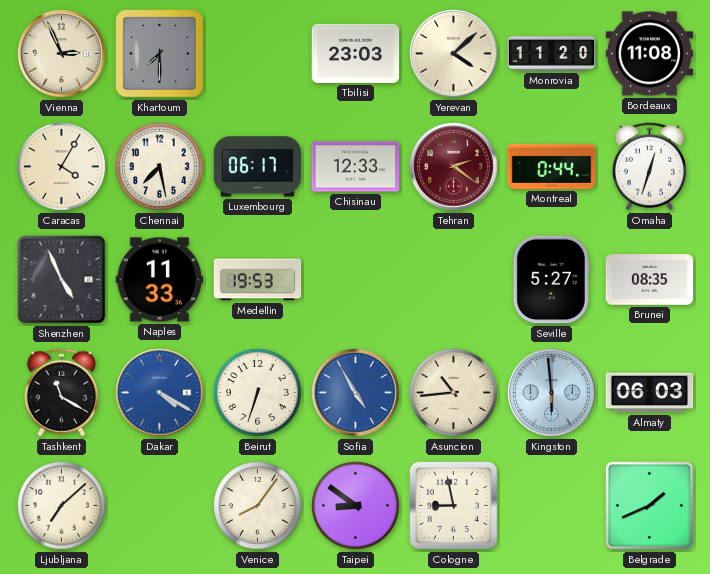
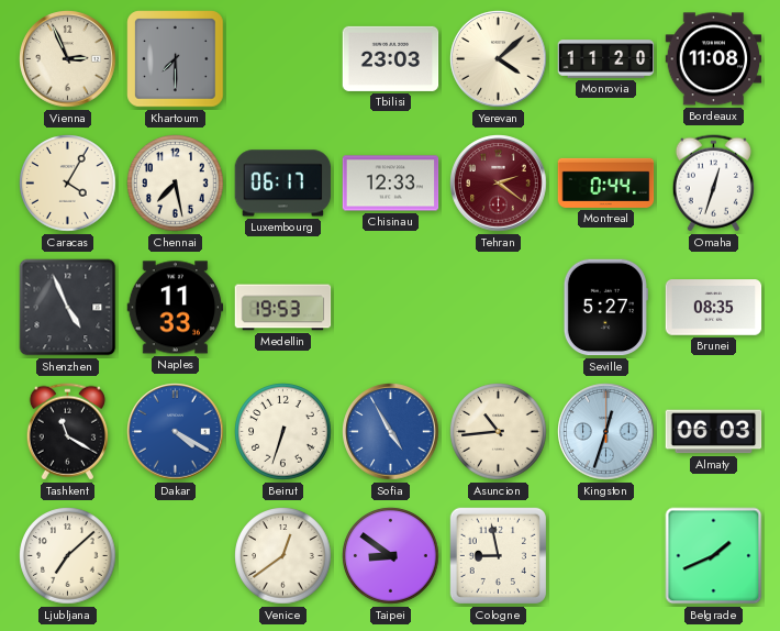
Kingston: 5:59 -> 12:33 (606, 432)
Venice: 8:06 -> 12:39 (283, 556)
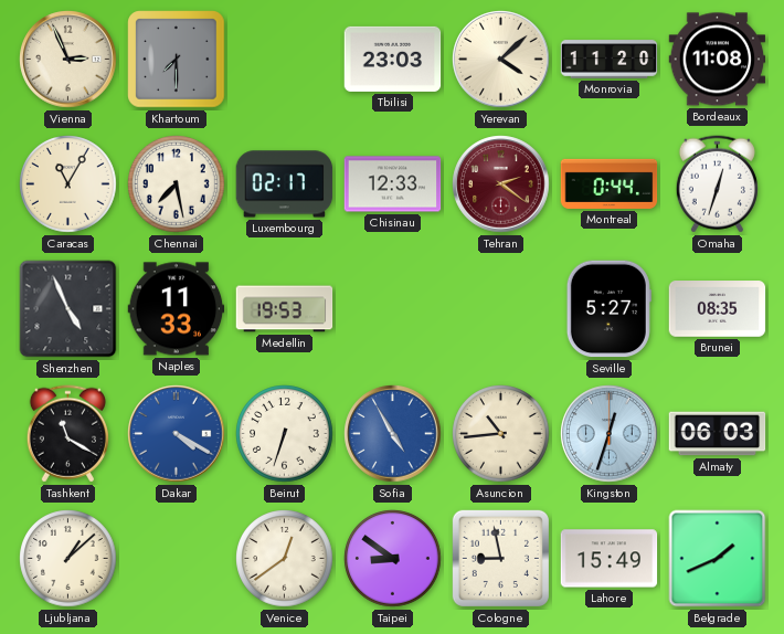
Caracas: 4:05 -> 11:05 (68, 184)
Luxembourg: 06:17 -> 02:17 (285, 184)
Ljubljana: 7:08 -> 1:08 (68, 559)
Lahore: none -> 15:49 (610, 559)
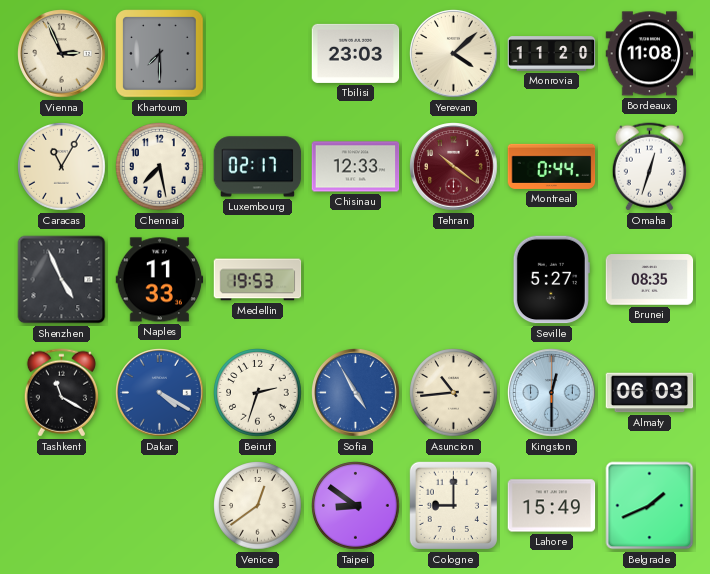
Tehran: 2:21 -> 10:21 (454, 167)
Beirut: 6:33 -> 2:33 (258, 393)
Kingston: 12:33 -> 12:30 (552, 393)
Ljubljana: 1:08 -> none (68, 559)
Cologne: 8:58 -> 9:00 (453, 505)
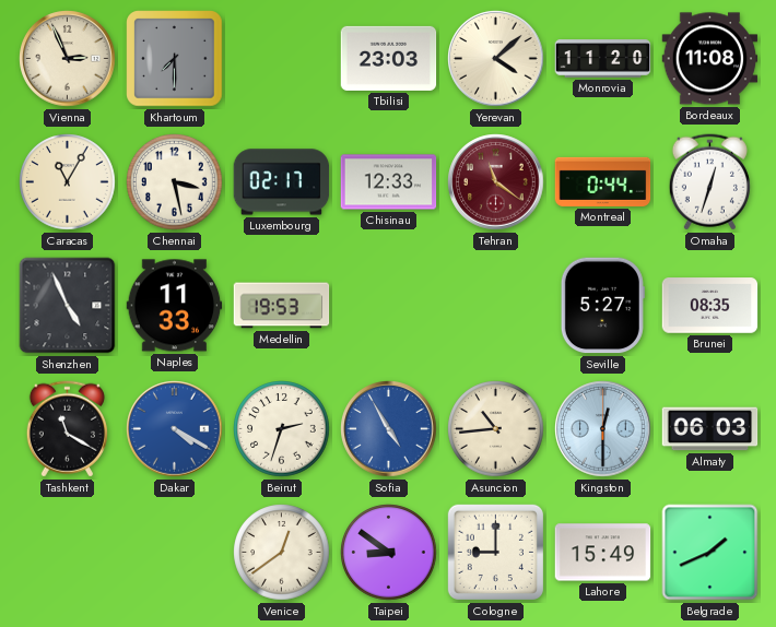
Chennai: 7:28 -> 3:28 (175, 182)
Tehran: 10:21 -> 11:21 (496, 182)
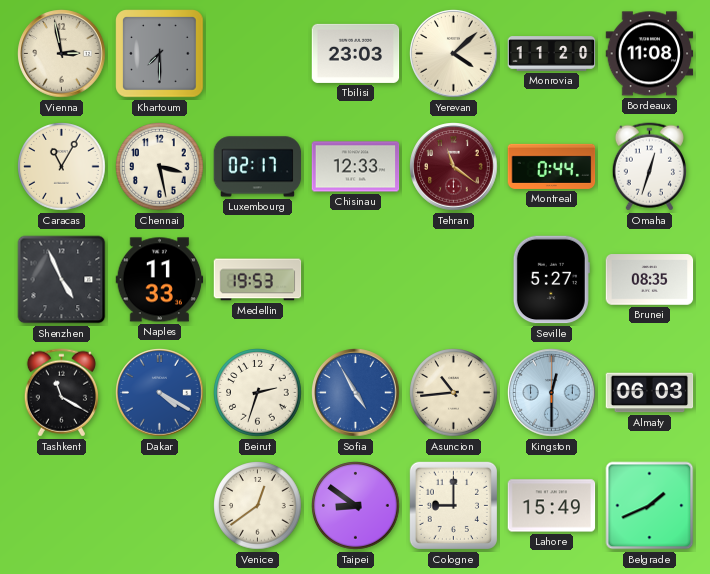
Vienna: 2:56 -> 2:58 (62, 54)
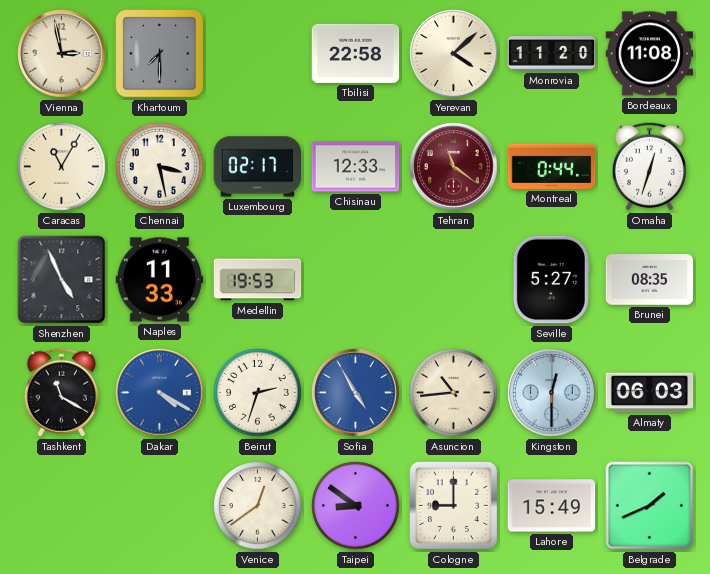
Tbilisi: 23:03 -> 22:58 (356, 53)
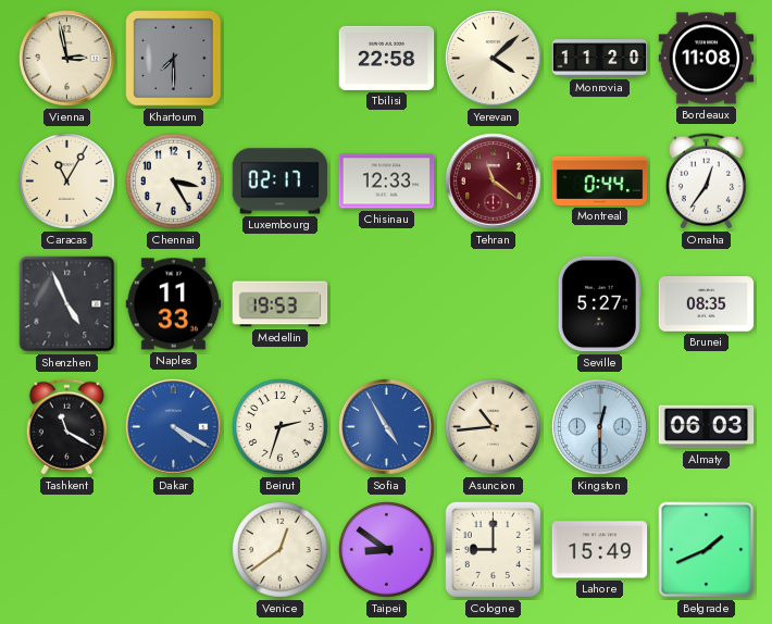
Chennai: 3:28 -> 3:25 (174, 182)
Omaha: 12:33 -> 12:36 (706, 182)
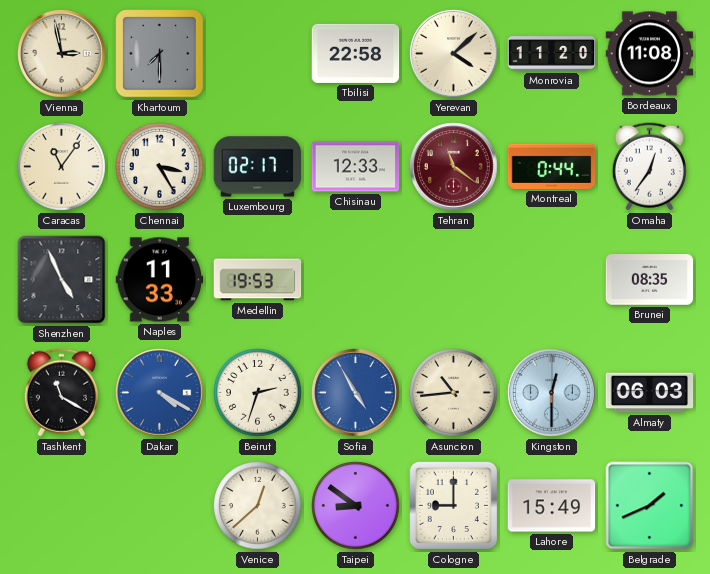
Caracas: 11:05 -> 11:06 (62, 167)
Seville: 5:27 -> none (599, 304)
Venice: 12:39 -> 12:38 (258, 506)
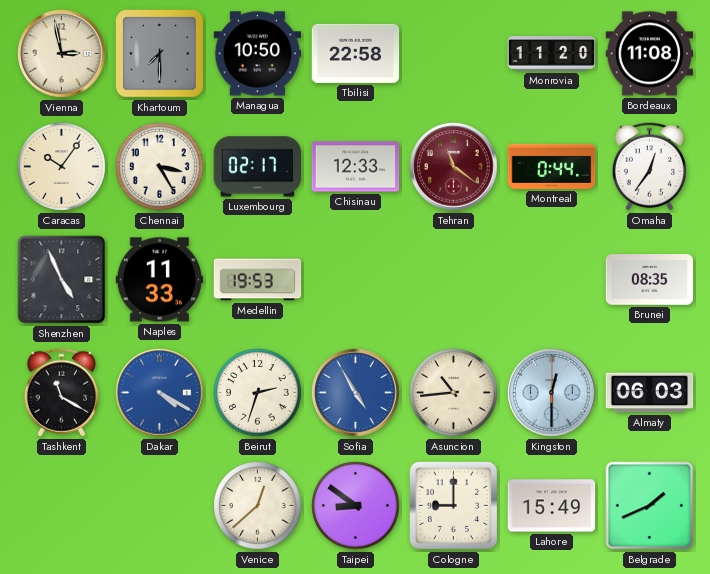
Managua: none -> 10:50 (258, 54)
Yerevan: 4:08 -> none (454, 54)
Caracas: 11:06 -> 10:06 (62, 167)
